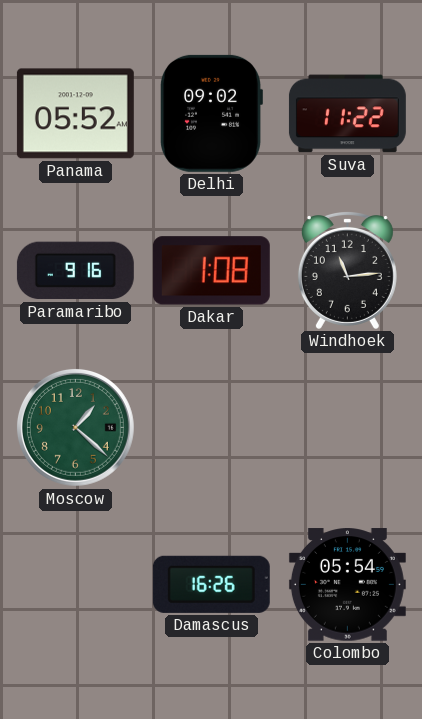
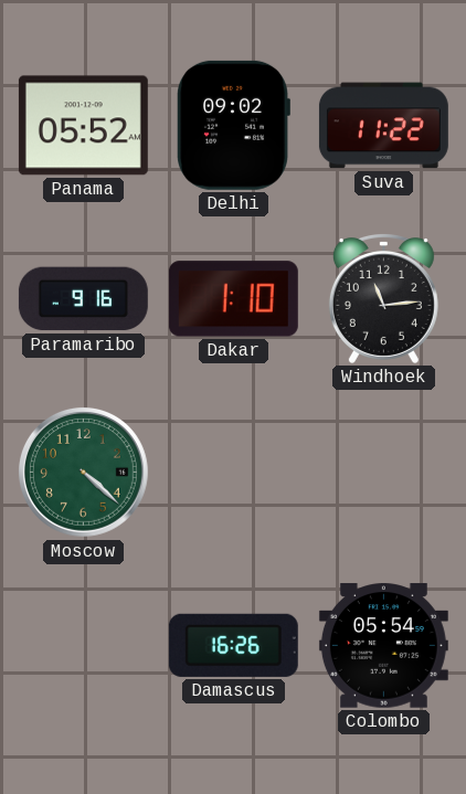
Dakar: 1:08 -> 1:10 (233, 299)
Moscow: 1:22 -> 4:22 (83, 472)
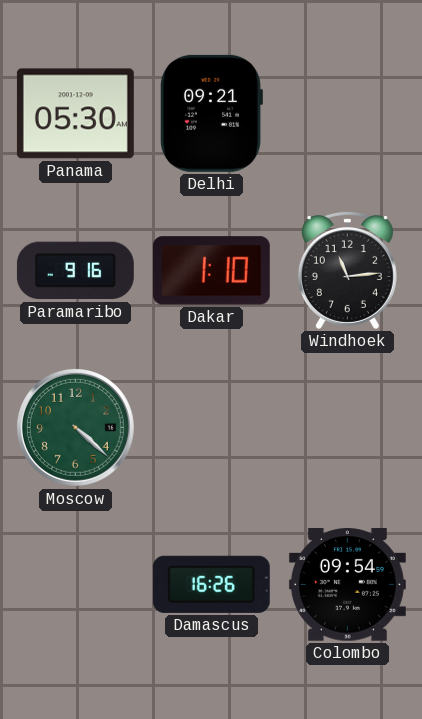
Panama: 05:52 -> 05:30 (75, 114)
Delhi: 09:02 -> 09:21 (212, 113)
Suva: 11:22 -> none (383, 126)
Colombo: 05:54 -> 09:54 (347, 585)
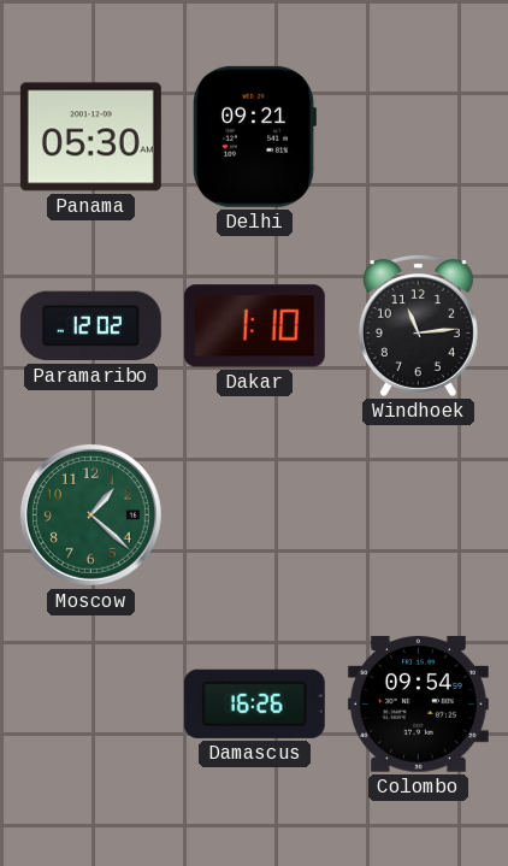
Paramaribo: 9:16 -> 12:02 (90, 326)
Moscow: 4:22 -> 1:22 (90, 514)
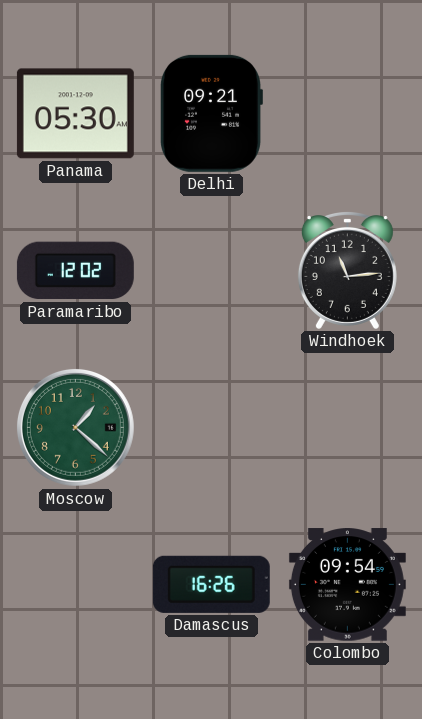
Dakar: 1:10 -> none (254, 326)
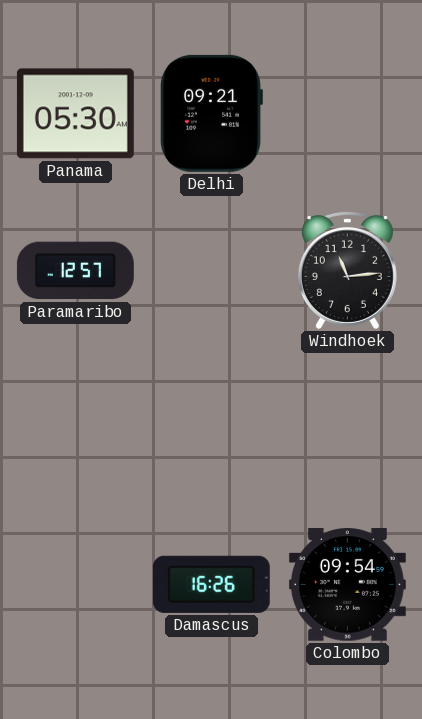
Paramaribo: 12:02 -> 12:57 (75, 271)
Moscow: 1:22 -> none (75, 427)
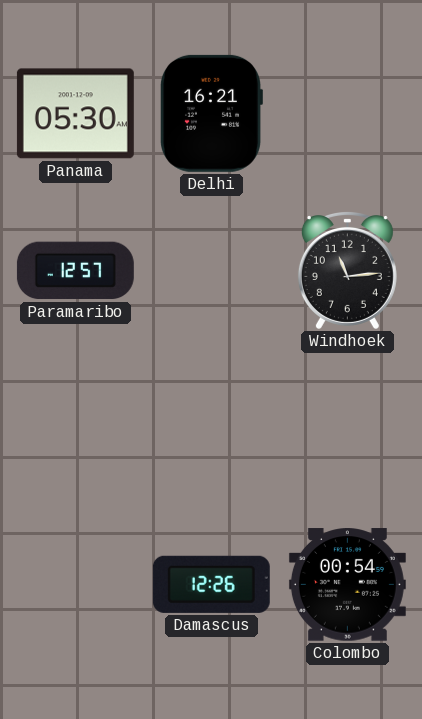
Delhi: 09:21 -> 16:21 (212, 113)
Damascus: 16:26 -> 12:26 (211, 584)
Colombo: 09:54 -> 00:54 (347, 585)
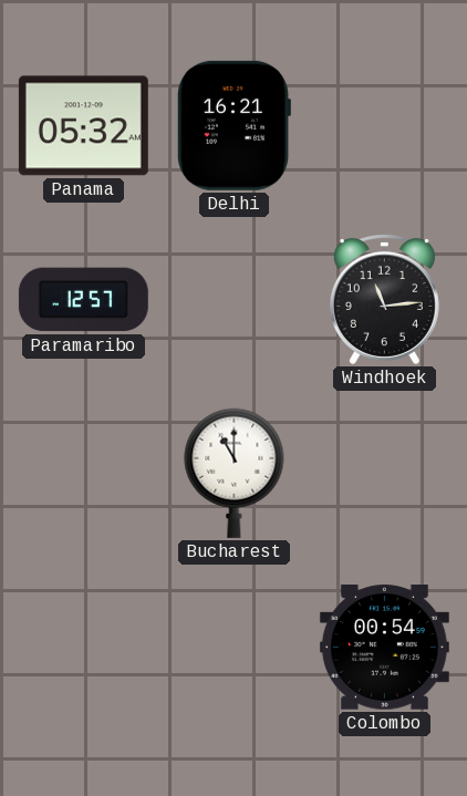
Panama: 05:30 -> 05:32 (83, 126)
Bucharest: none -> 11:00 (235, 473)
Damascus: 12:26 -> none (211, 584)
